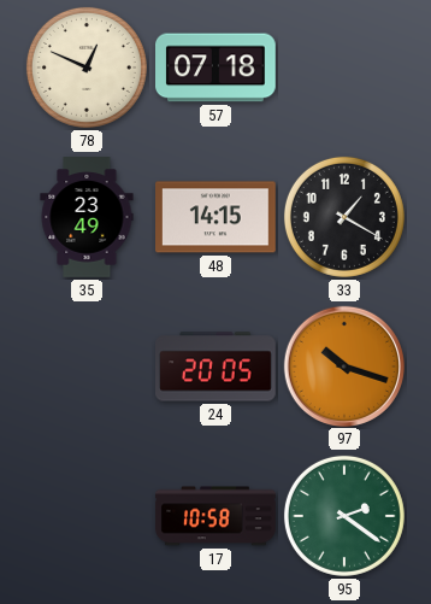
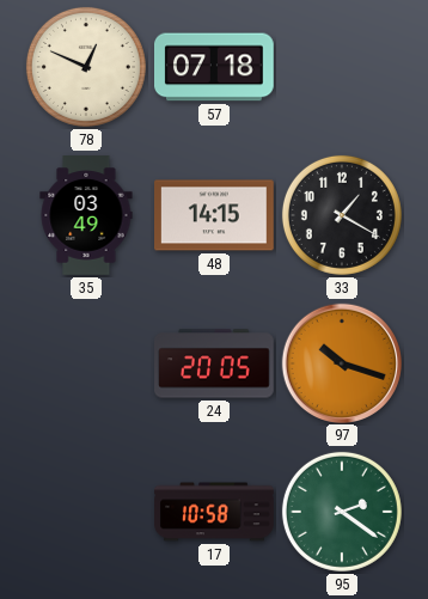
35: 23:49 -> 03:49 (86, 215)
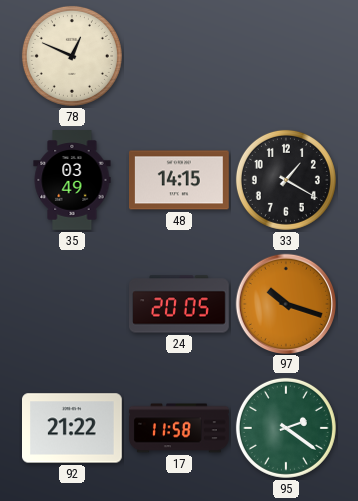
57: 07:18 -> none (215, 67)
92: none -> 21:22 (73, 428)
17: 10:58 -> 11:58 (179, 428)
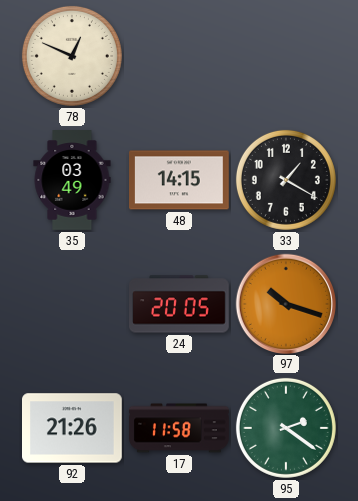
92: 21:22 -> 21:26 (73, 428)
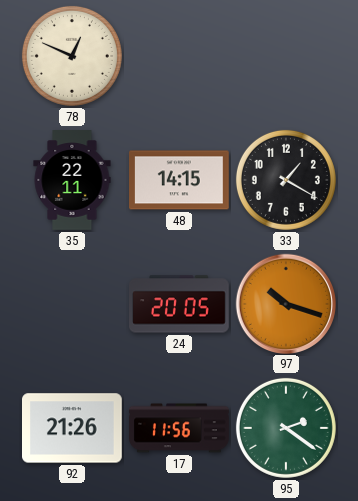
35: 03:49 -> 22:11 (72, 180)
17: 11:58 -> 11:56 (179, 428)
